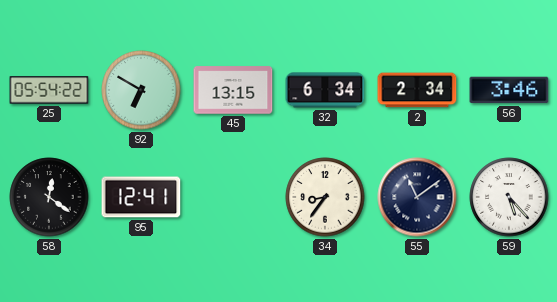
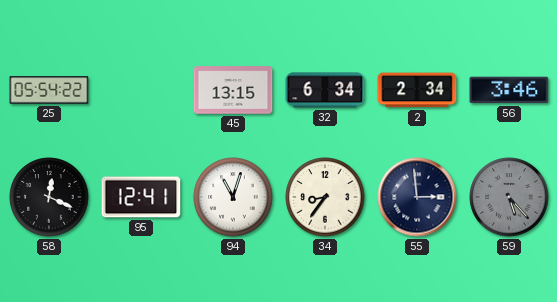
92: 6:50 -> none (141, 90)
58: 12:21 -> 12:19 (49, 197)
94: none -> 11:03 (233, 197)
55: 11:09 -> 2:59 (417, 197)
59 dial: white -> grey (509, 197)
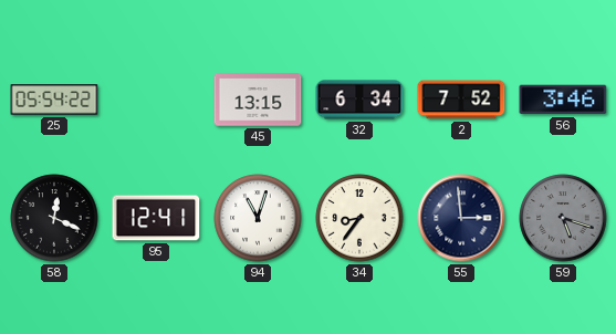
2: 2:34 -> 7:52 (461, 100)
59: 5:23 -> 5:18 (563, 218)
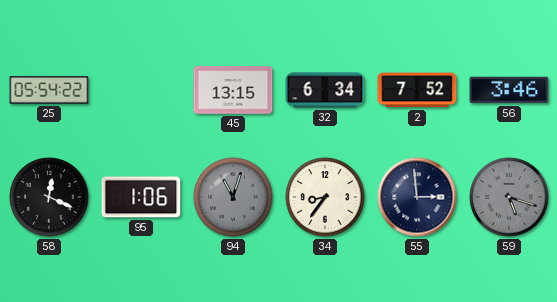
95: 12:41 -> 1:06 (141, 197)
94 dial: white -> grey (233, 197)
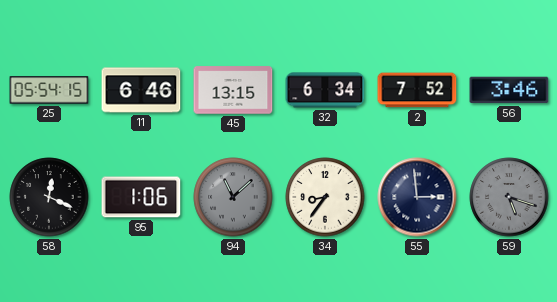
25: 05:54:22 -> 05:54:15 (49, 90)
11: none -> 6:46 (141, 90)
94: 11:03 -> 11:08 (233, 197)
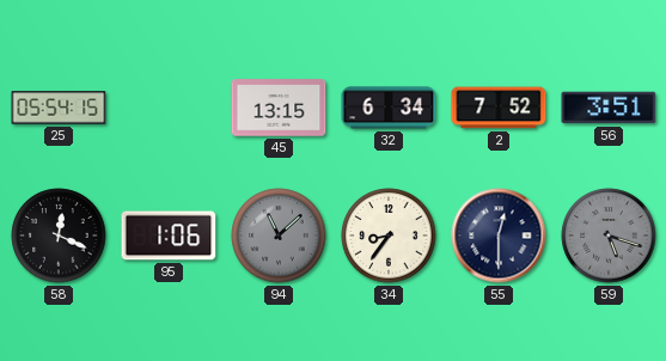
11: 6:46 -> none (141, 90)
56: 3:46 -> 3:51 (609, 108)
55: 2:59 -> 12:30 (499, 235)
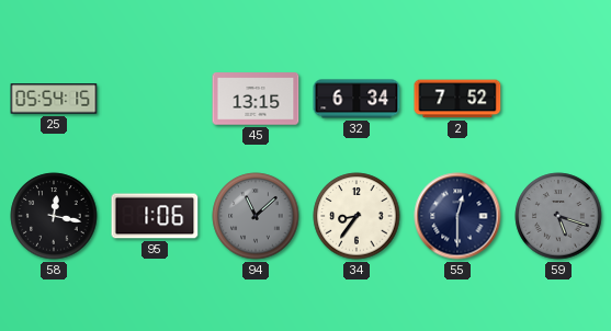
56: 3:51 -> none (609, 108)
58: 12:19 -> 12:17 (54, 216)
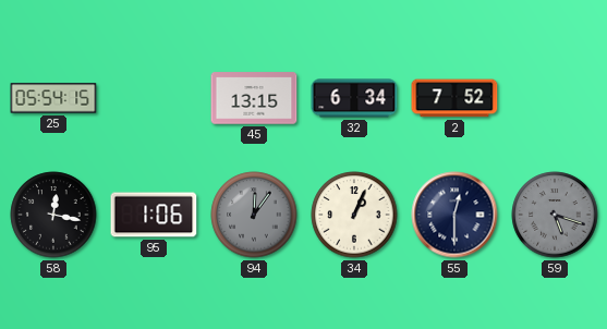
94: 11:08 -> 12:06 (254, 215)
34: 8:36 -> 1:04 (354, 215)
